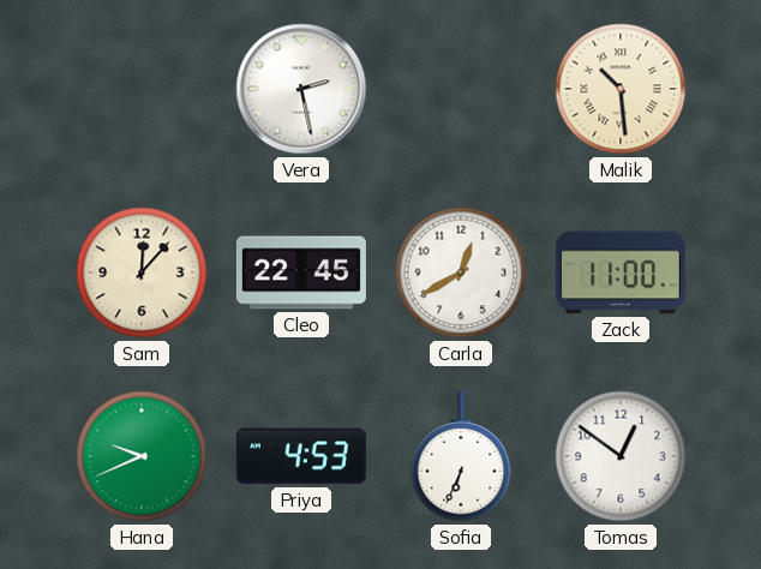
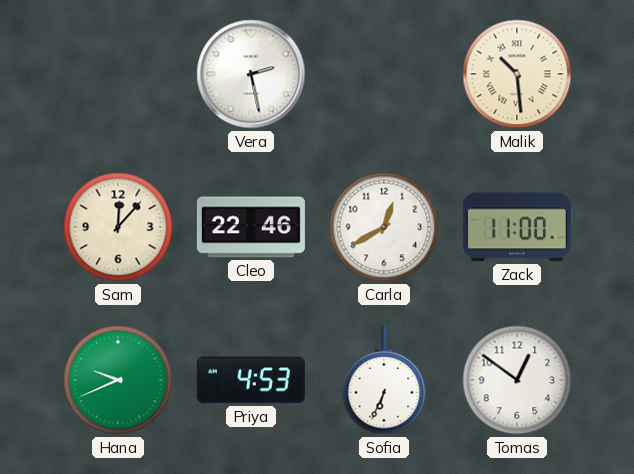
Cleo: 22:45 -> 22:46 (251, 227)
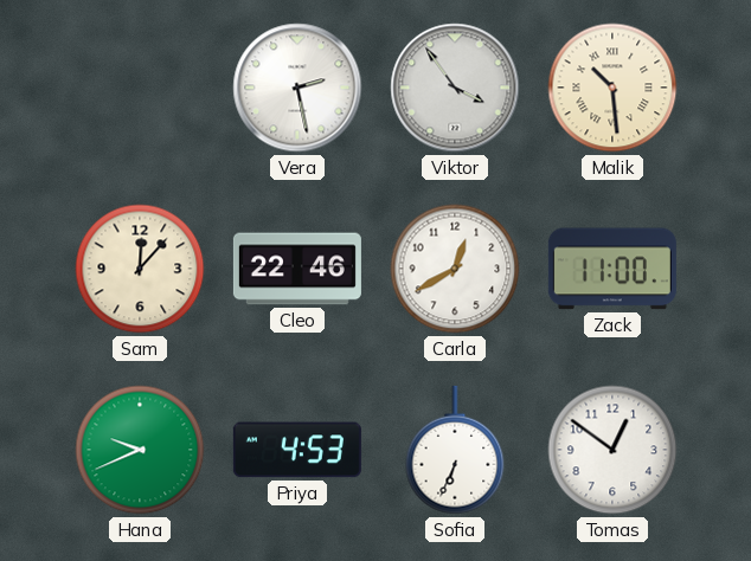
Viktor: none -> 3:54 (455, 88)
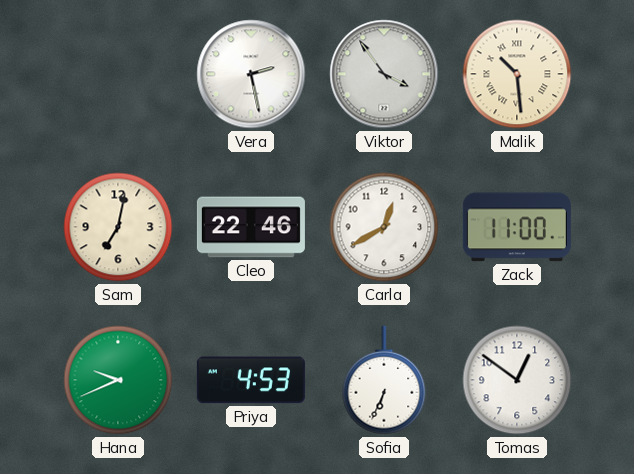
Sam: 12:07 -> 7:02 (118, 227)
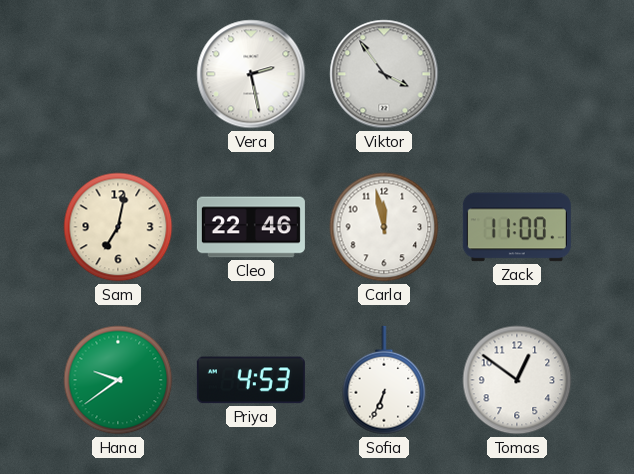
Malik: 10:29 -> none (517, 74)
Carla: 12:40 -> 11:58 (384, 227)
Hana: 9:41 -> 9:39 (118, 380)
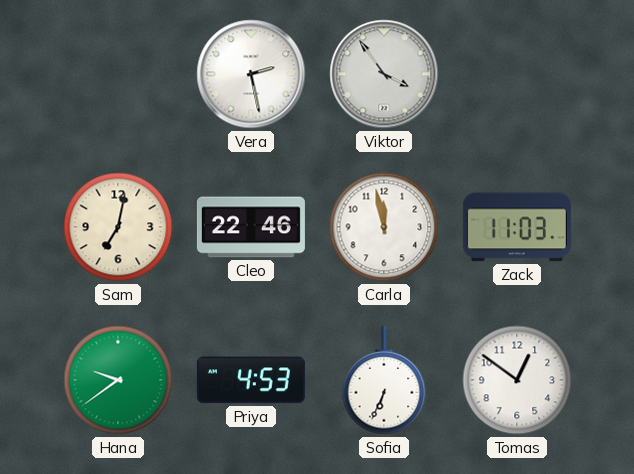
Zack: 11:00 -> 11:03 (517, 227)
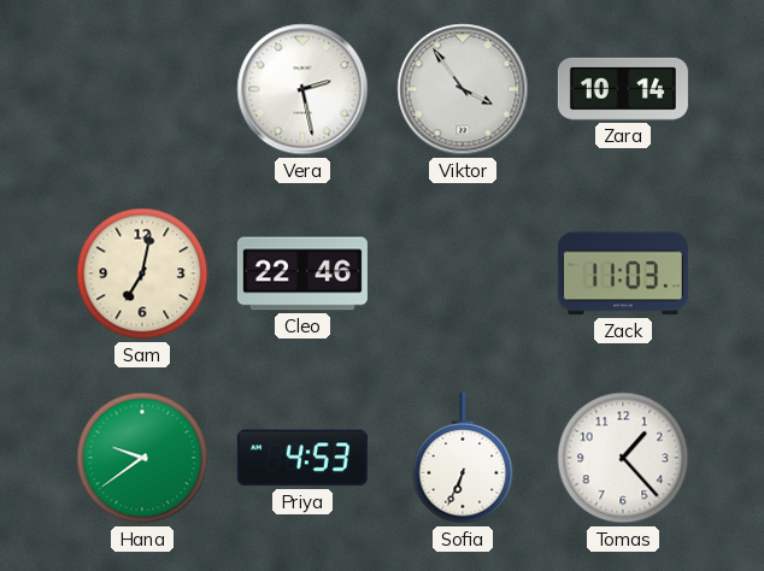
Zara: none -> 10:14 (623, 89)
Carla: 11:58 -> none (384, 227)
Tomas: 12:51 -> 1:23 (623, 458)
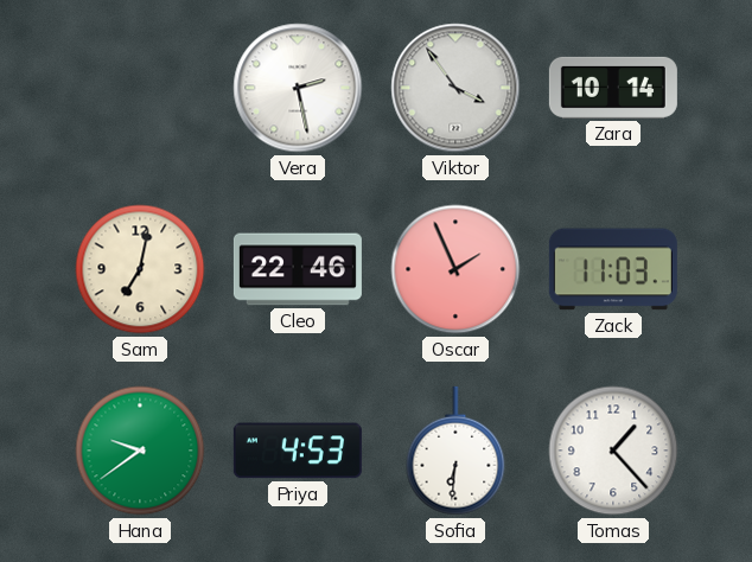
Oscar: none -> 1:56 (455, 269)
Sofia: 6:34 -> 6:31 (455, 451)
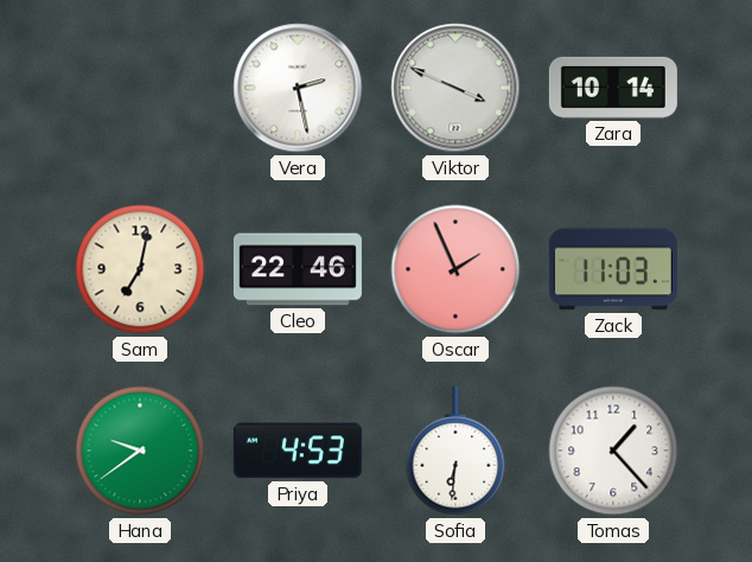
Viktor: 3:54 -> 3:49 (455, 88)
